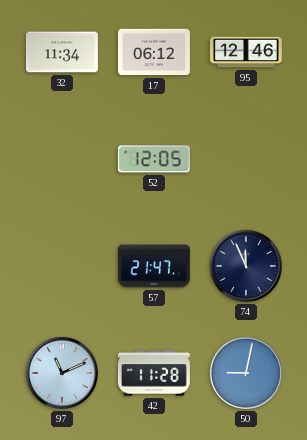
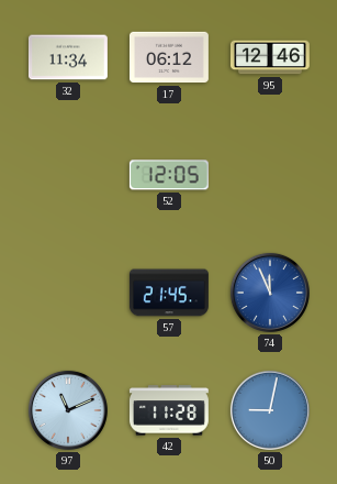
57: 21:47 -> 21:45 (169, 293)
74 dial: navy -> blue (270, 293)
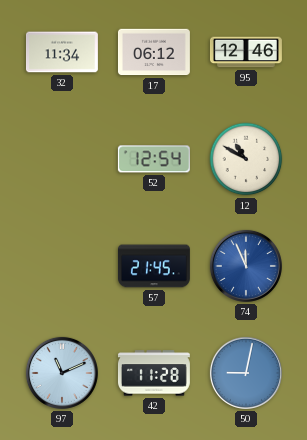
52: 12:05 -> 12:54 (154, 159)
12: none -> 10:50 (246, 159)
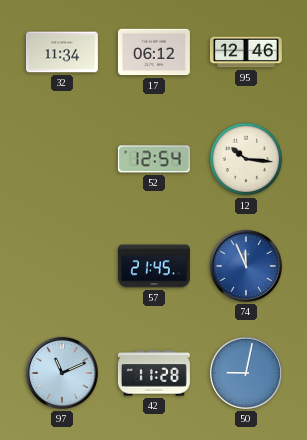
12: 10:50 -> 10:16 (246, 159)
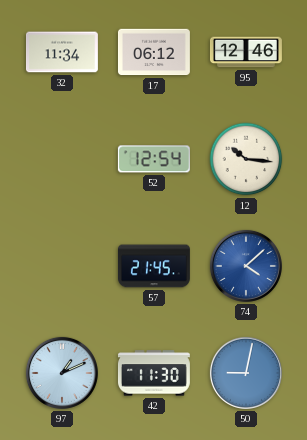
74: 11:56 -> 4:08 (246, 266)
97: 11:11 -> 1:11 (62, 373)
42: 11:28 -> 11:30 (154, 373)
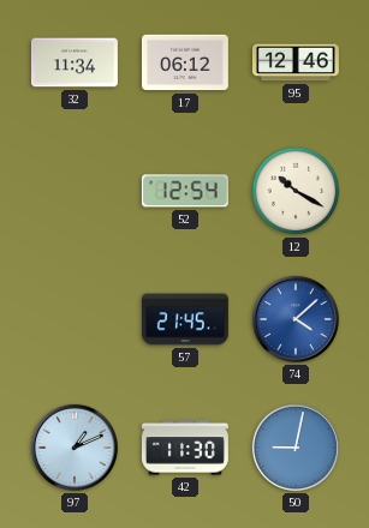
12: 10:16 -> 10:20 (296, 191)
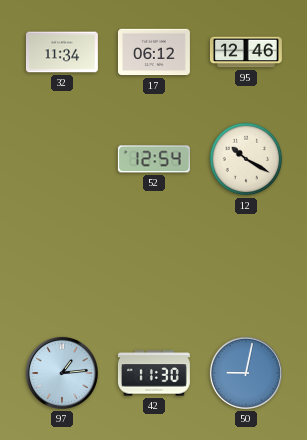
57: 21:45 -> none (185, 319)
74: 4:08 -> none (296, 319)
97: 1:11 -> 1:14 (62, 373)
